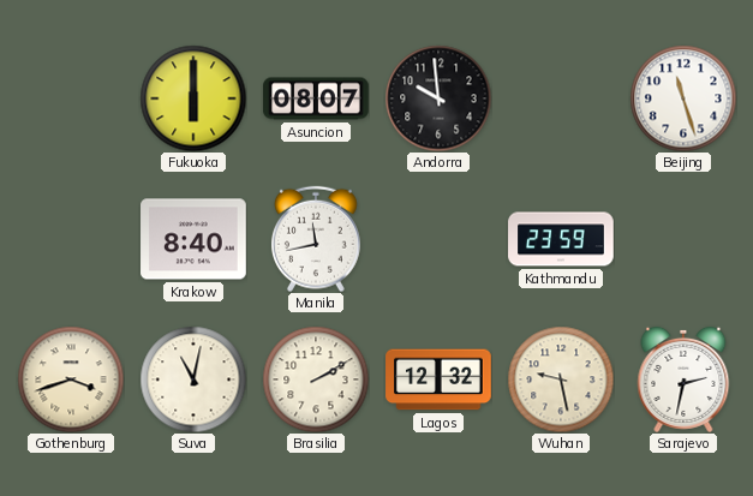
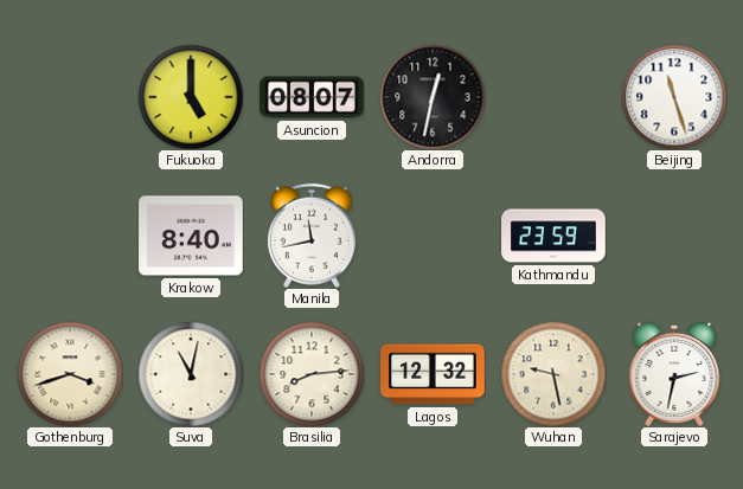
Fukuoka: 6:00 -> 5:00 (191, 97)
Andorra: 9:59 -> 12:32 (433, 97)
Brasilia: 2:10 -> 8:14 (312, 374)
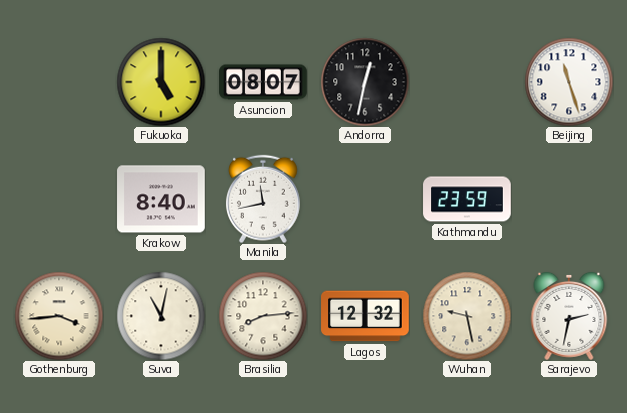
Gothenburg: 3:42 -> 3:44 (59, 316)
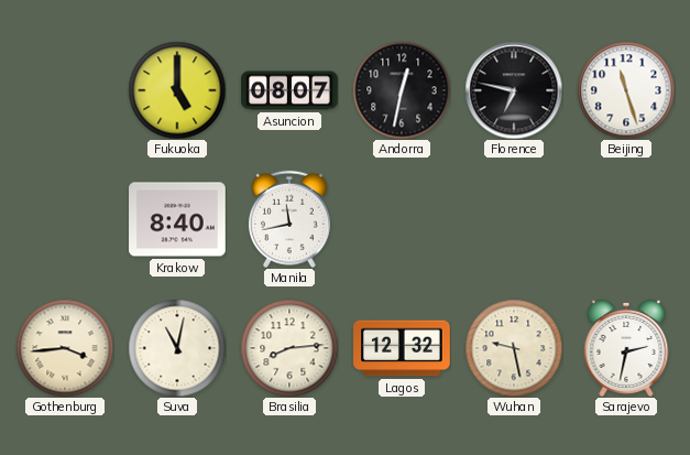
Florence: none -> 6:47 (514, 90)
Kathmandu: 23:59 -> none (467, 199)
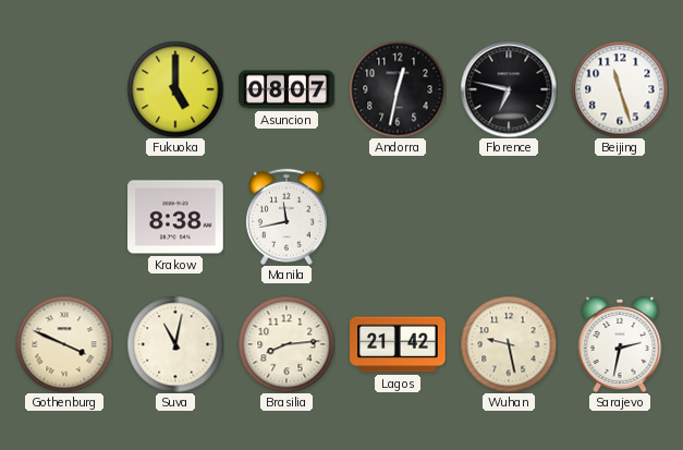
Krakow: 8:40 -> 8:38 (175, 217)
Gothenburg: 3:44 -> 3:49 (64, 344)
Lagos: 12:32 -> 21:42 (398, 344)
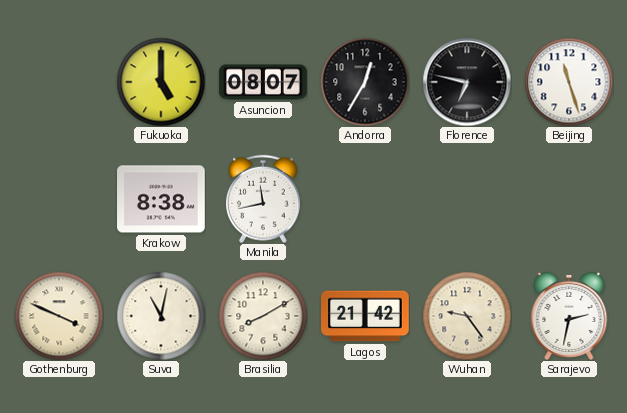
Andorra: 12:32 -> 12:35 (365, 82)
Brasilia: 8:14 -> 8:10 (263, 316)
Wuhan: 9:28 -> 9:24 (467, 316)
